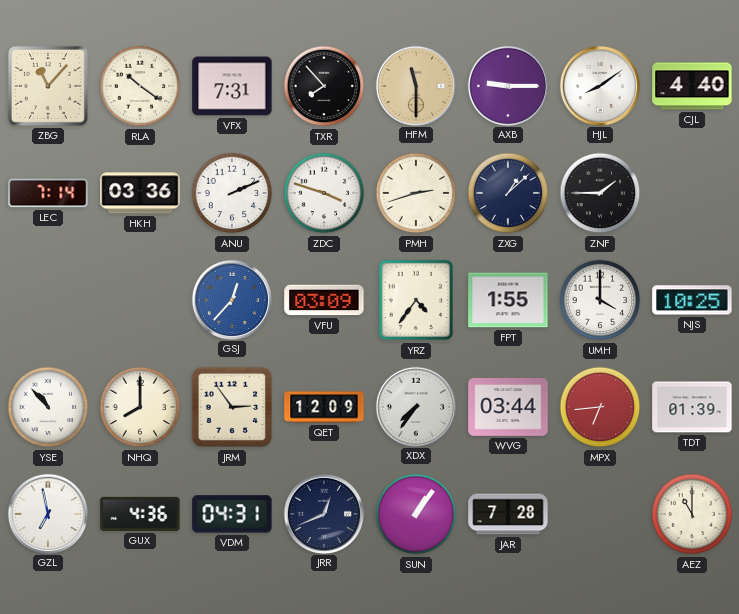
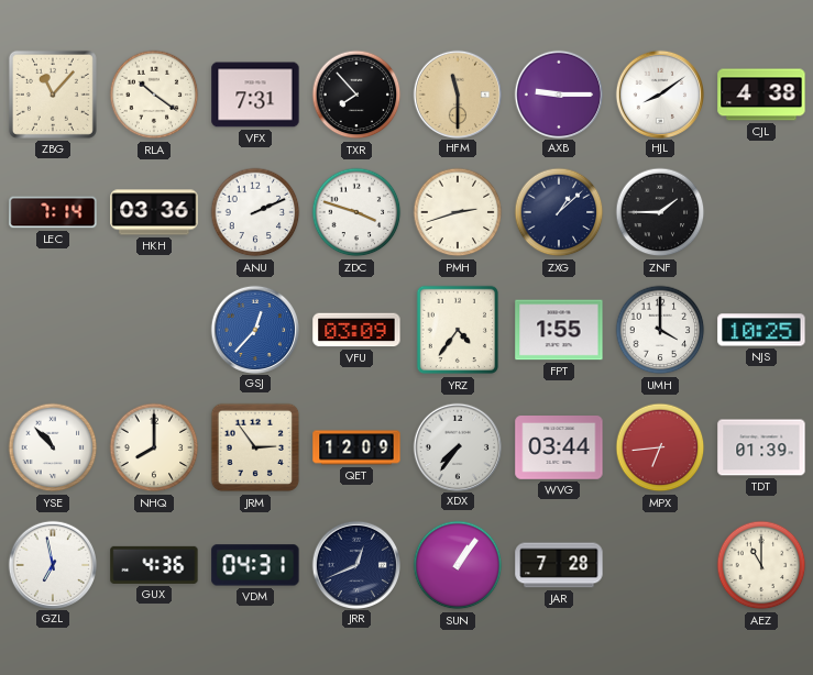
CJL: 4:40 -> 4:38 (761, 95)
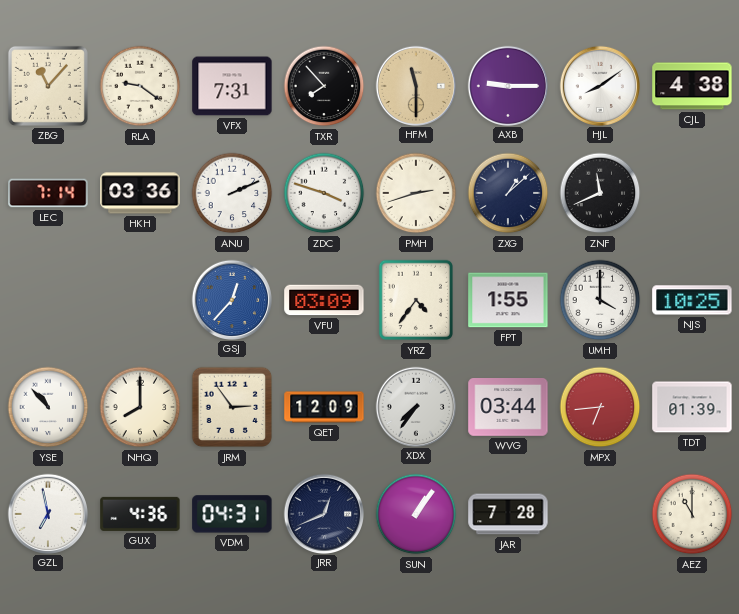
RLA: 10:21 -> 9:21 (140, 86)
ZNF: 1:45 -> 11:41 (600, 193)
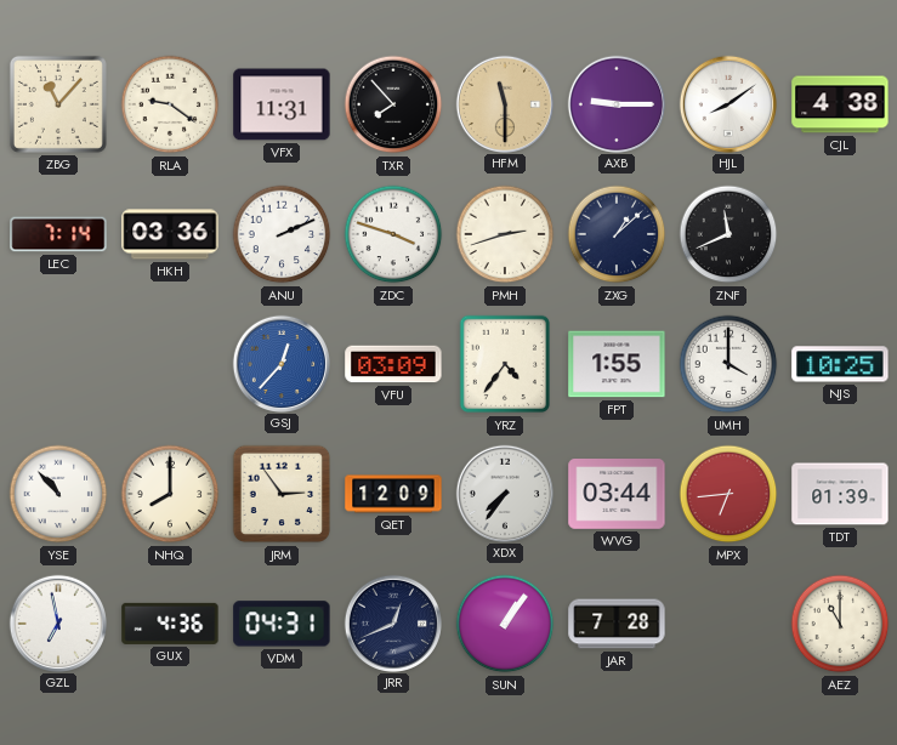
VFX: 7:31 -> 11:31 (282, 104)
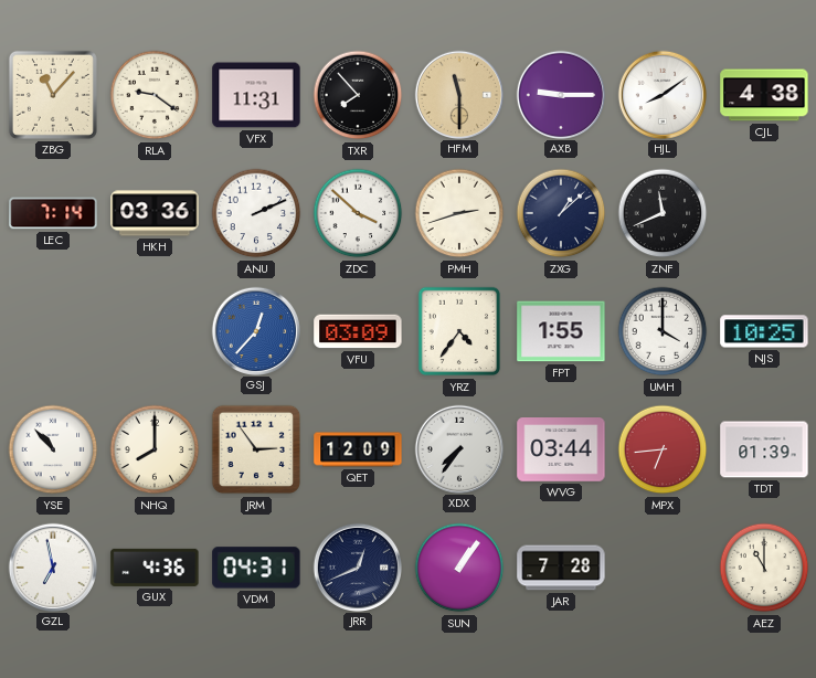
ZDC: 3:48 -> 3:52 (358, 213)
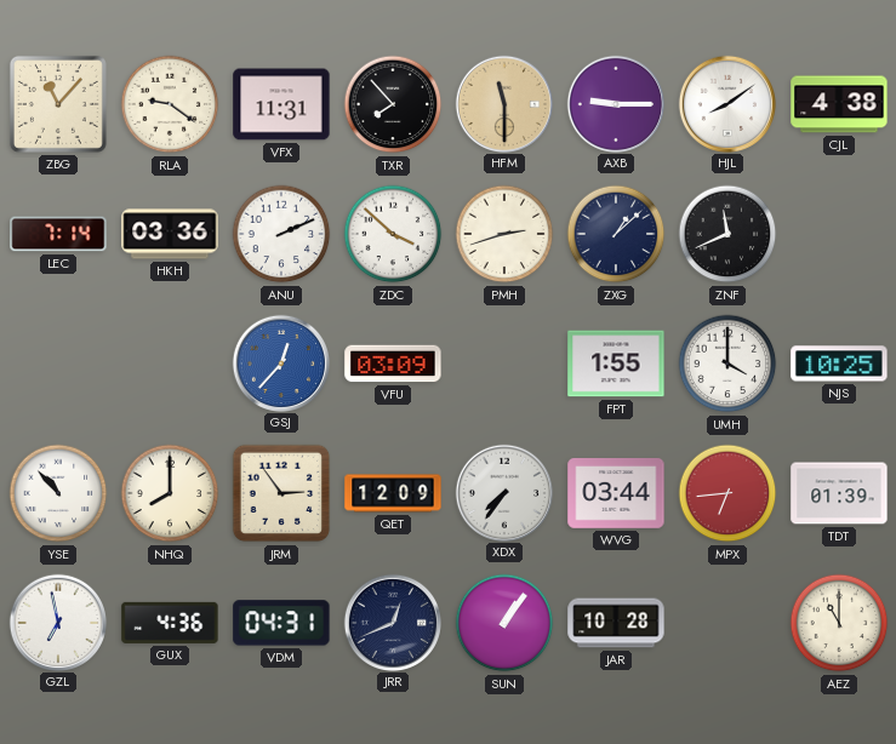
YRZ: 4:36 -> none (458, 331)
JAR: 7:28 -> 10:28 (616, 623)
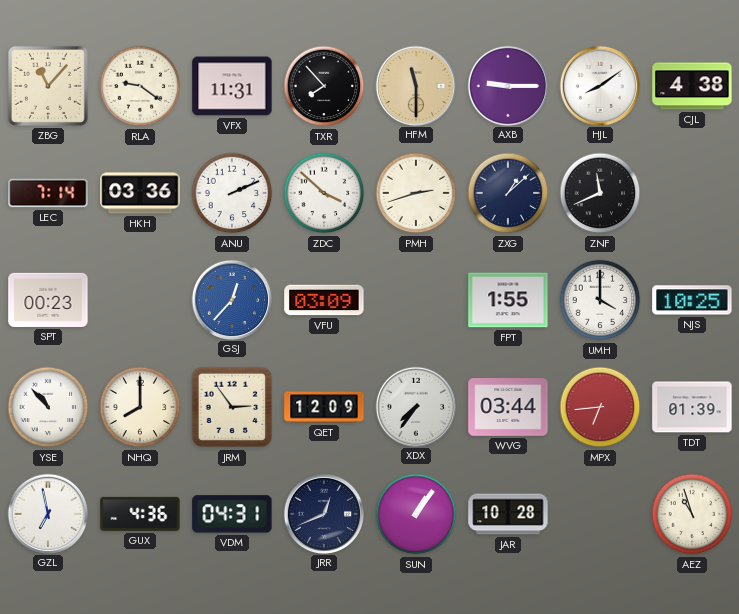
SPT: none -> 00:23 (48, 300)
AEZ: 11:00 -> 10:57 (692, 514)
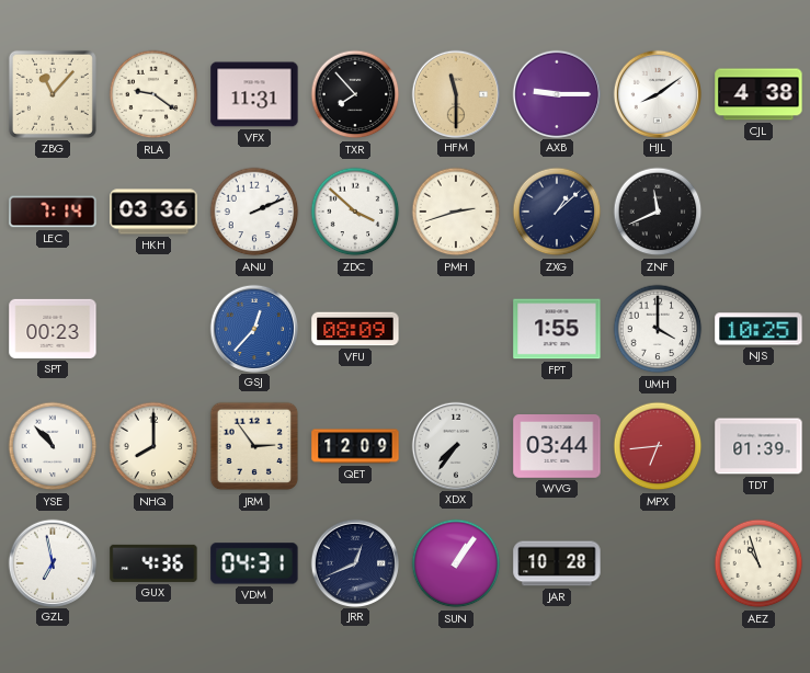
VFU: 03:09 -> 08:09 (355, 329)
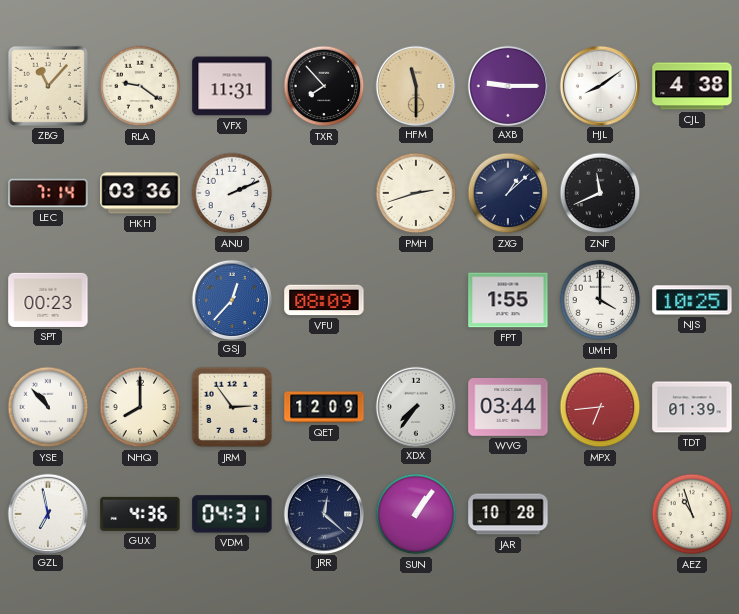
ZDC: 3:52 -> none (355, 212)
JRR: 12:41 -> 12:22 (323, 513)
